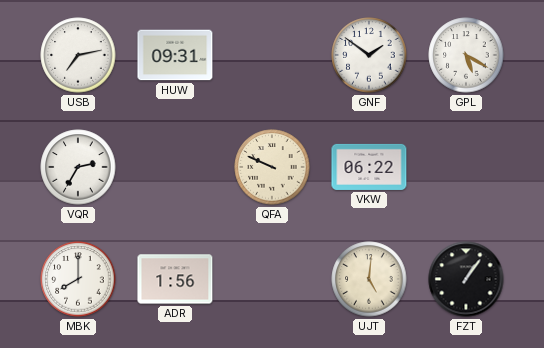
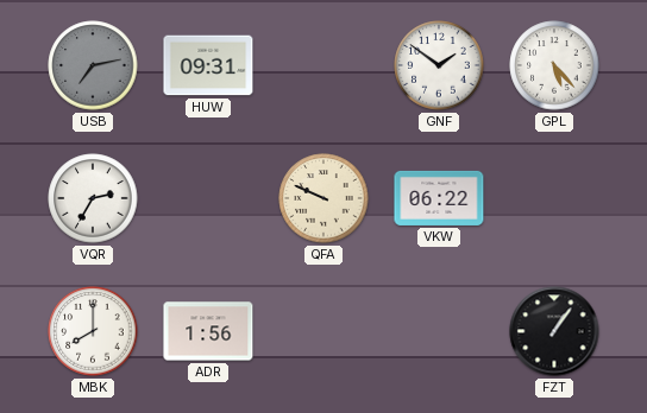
USB dial: white -> grey (93, 65)
GPL: 5:20 -> 5:23 (554, 65)
UJT: 5:01 -> none (369, 279)
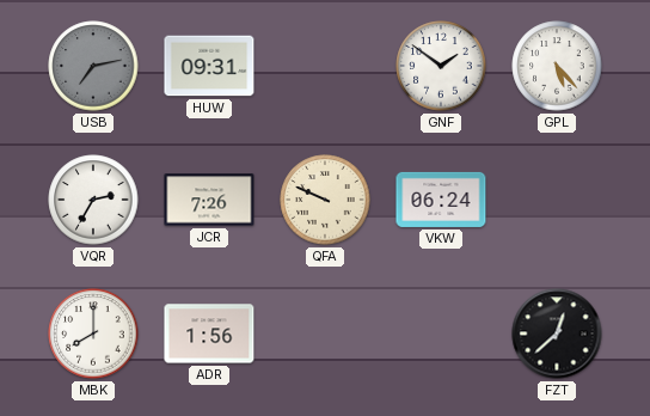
JCR: none -> 7:26 (209, 200)
VKW: 06:22 -> 06:24 (441, 200)
FZT: 1:06 -> 12:38 (557, 334)
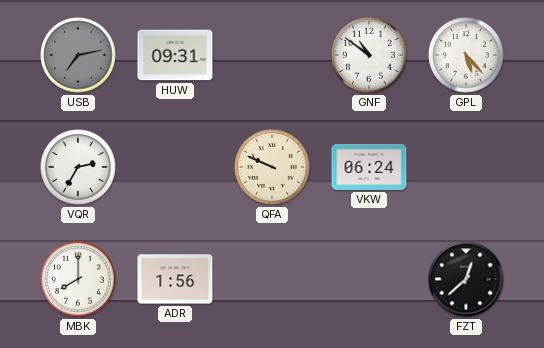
GNF: 1:51 -> 10:51 (369, 55)
JCR: 7:26 -> none (209, 200)
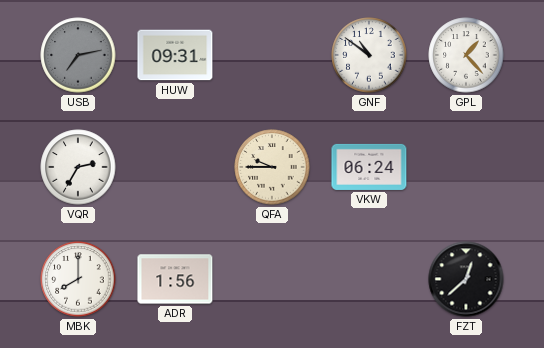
GPL: 5:23 -> 1:23 (466, 55)
QFA: 9:49 -> 9:45 (272, 167)
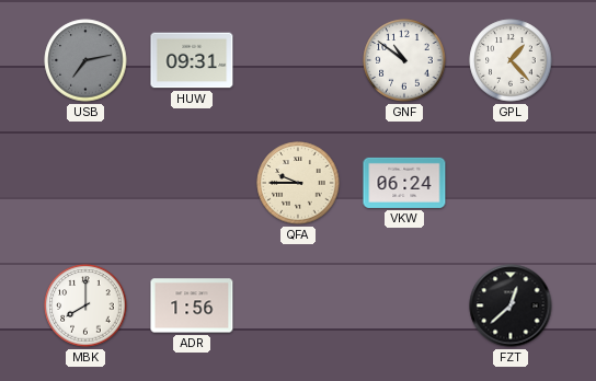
VQR: 2:35 -> none (78, 167)
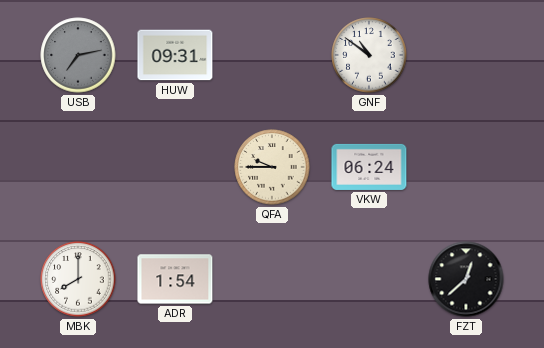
GPL: 1:23 -> none (511, 60)
ADR: 1:56 -> 1:54 (175, 279)
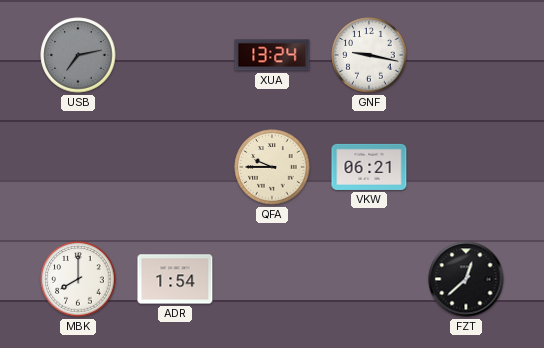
HUW: 09:31 -> none (175, 55)
XUA: none -> 13:24 (272, 55)
GNF: 10:51 -> 9:17 (369, 55)
VKW: 06:24 -> 06:21 (369, 167)
